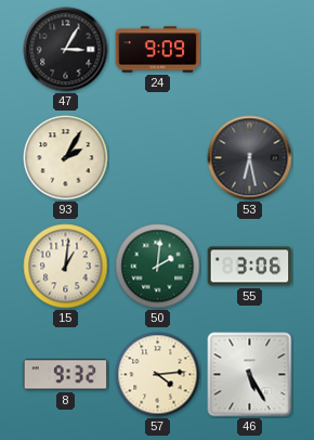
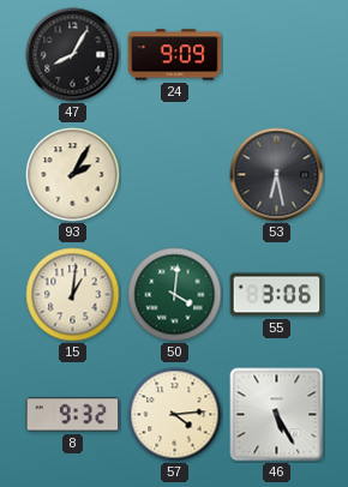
47: 3:05 -> 8:05 (73, 55)
50: 2:01 -> 4:01 (175, 295)
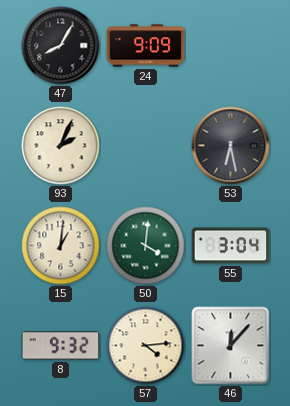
93: 2:05 -> 2:04 (61, 146)
55: 3:06 -> 3:04 (231, 246)
46: 5:25 -> 12:07 (231, 346)
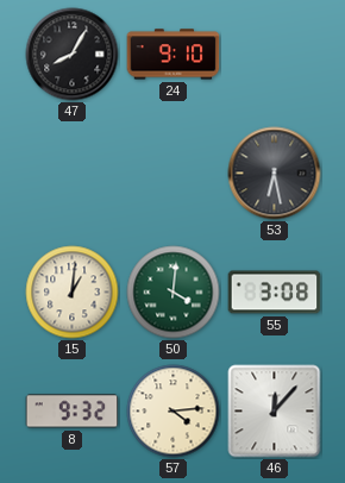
24: 9:09 -> 9:10 (174, 55)
93: 2:04 -> none (61, 146)
55: 3:04 -> 3:08 (275, 293)
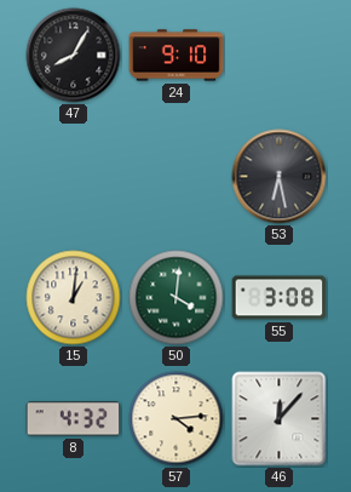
8: 9:32 -> 4:32 (74, 419)
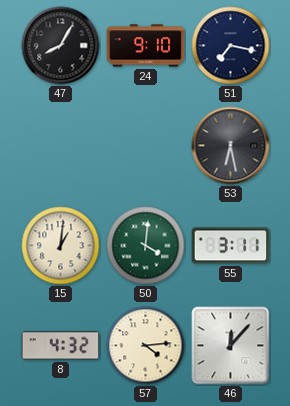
51: none -> 7:17 (231, 46)
55: 3:08 -> 3:11 (231, 246)
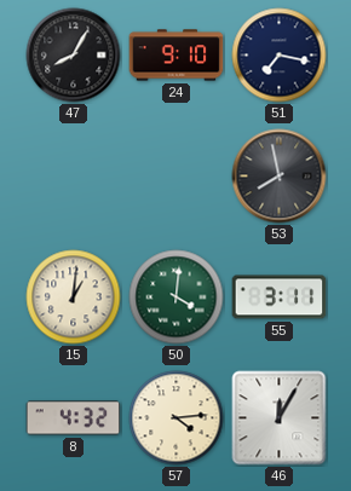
53: 6:28 -> 7:58 (280, 177)
46: 12:07 -> 12:05 (280, 418)
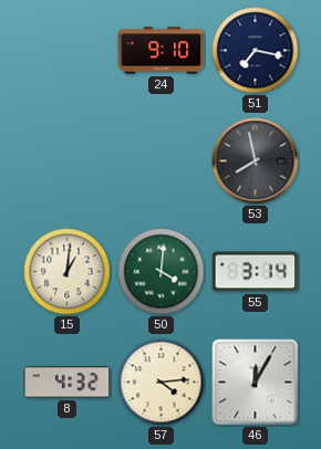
47: 8:05 -> none (74, 56)
55: 3:11 -> 3:14 (256, 272)
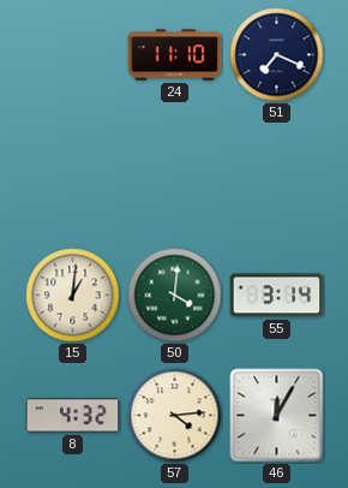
24: 9:10 -> 11:10 (175, 55)
51: 7:17 -> 7:19 (277, 55)
53: 7:58 -> none (256, 161)
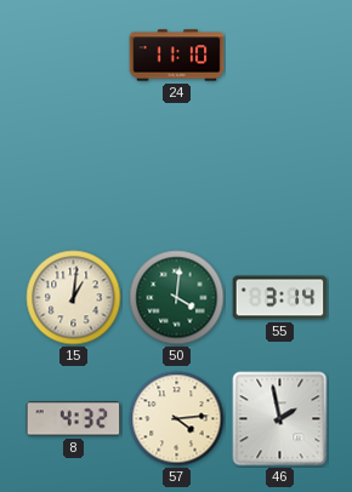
51: 7:19 -> none (277, 55)
46: 12:05 -> 1:58 (280, 419)
